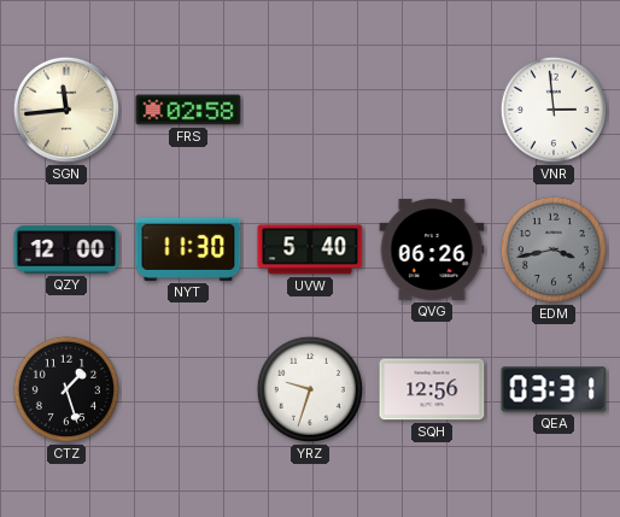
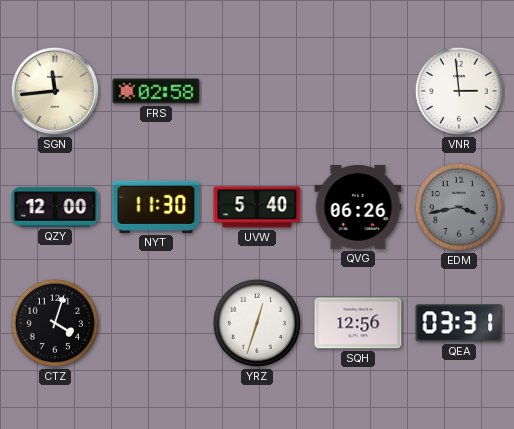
CTZ: 1:27 -> 4:03 (55, 323)
YRZ: 9:33 -> 12:33 (257, 323)
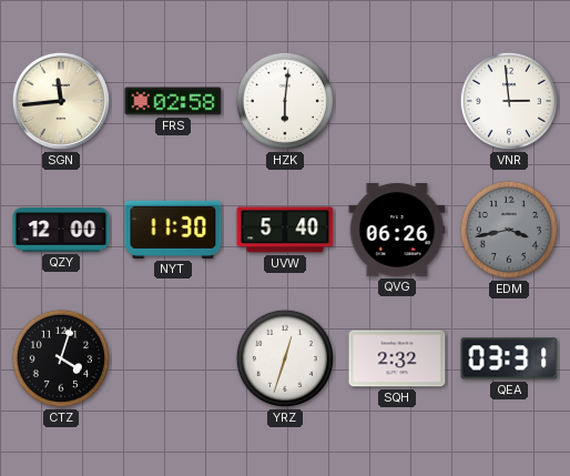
HZK: none -> 6:01 (285, 101)
SQH: 12:56 -> 2:32 (397, 358)
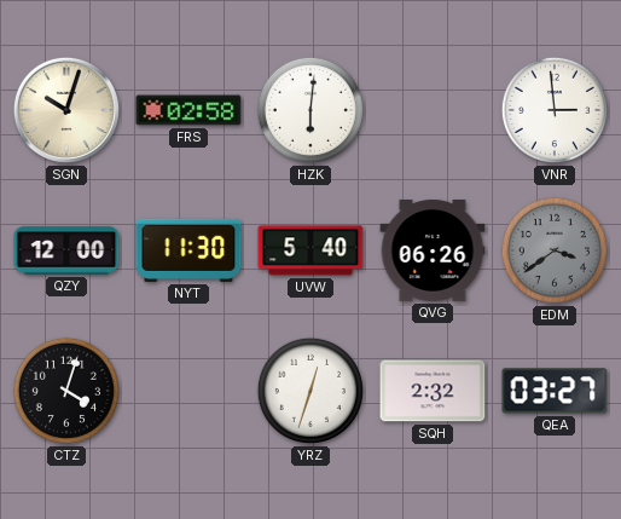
SGN: 11:44 -> 10:03 (66, 110)
EDM: 3:43 -> 3:39 (555, 250)
QEA: 03:31 -> 03:27 (555, 391)
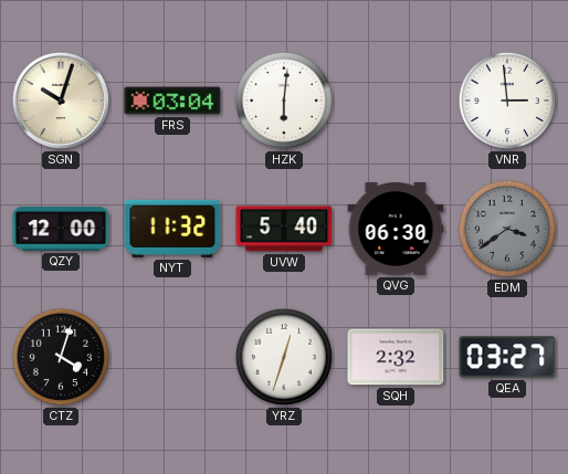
FRS: 02:58 -> 03:04 (172, 101)
NYT: 11:30 -> 11:32 (172, 229)
QVG: 06:26 -> 06:30 (396, 229)
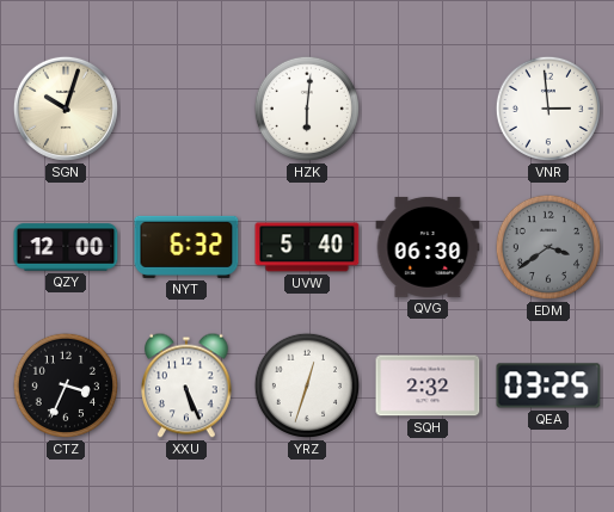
FRS: 03:04 -> none (172, 101)
NYT: 11:32 -> 6:32 (186, 247)
CTZ: 4:03 -> 3:34 (66, 385)
XXU: none -> 5:26 (186, 385)
QEA: 03:27 -> 03:25 (548, 385)
